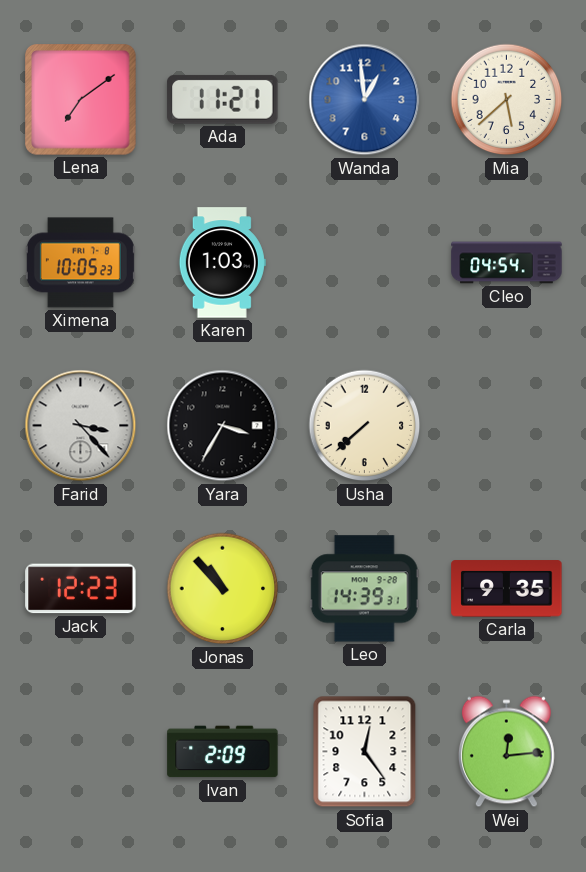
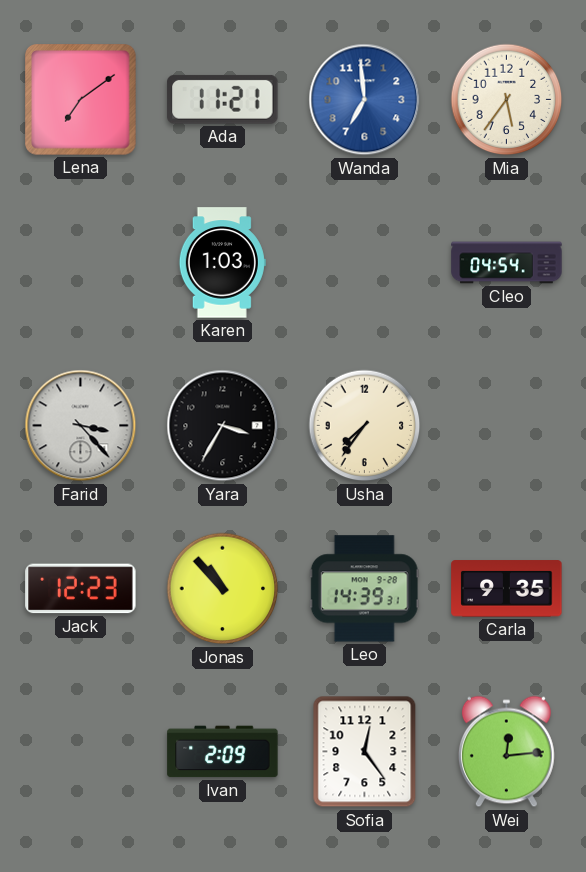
Wanda: 12:59 -> 6:59 (365, 100)
Mia: 5:38 -> 5:36 (507, 100)
Ximena: 10:05 -> none (80, 263)
Usha: 7:38 -> 7:36 (365, 426)
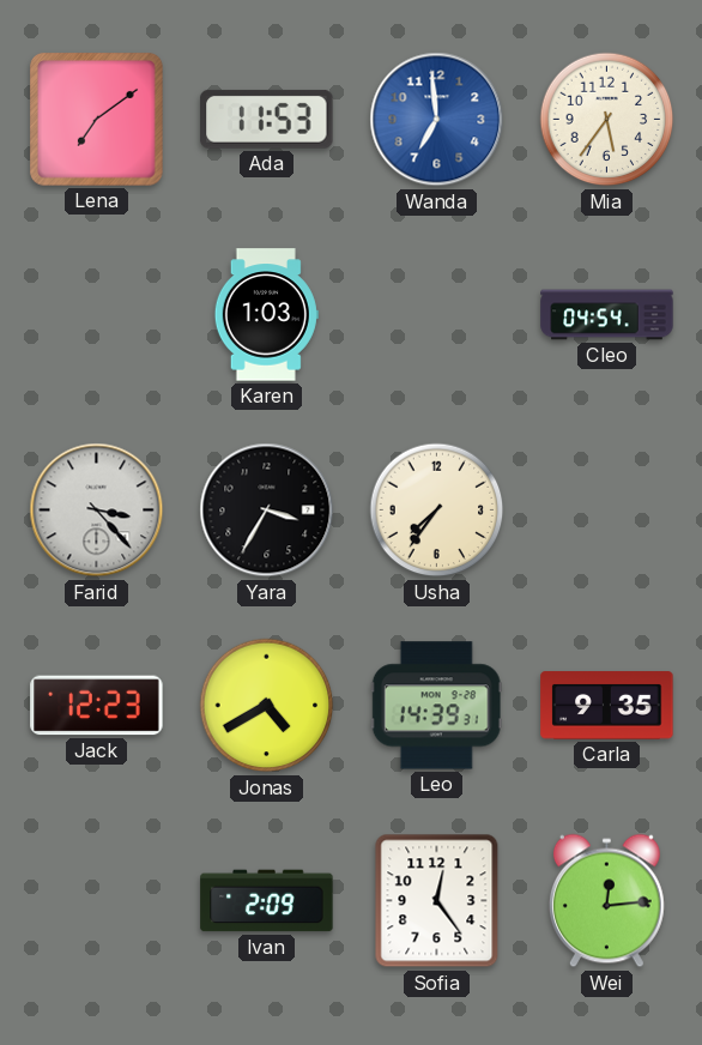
Ada: 11:21 -> 11:53 (267, 119)
Jonas: 10:53 -> 4:40 (267, 706)
